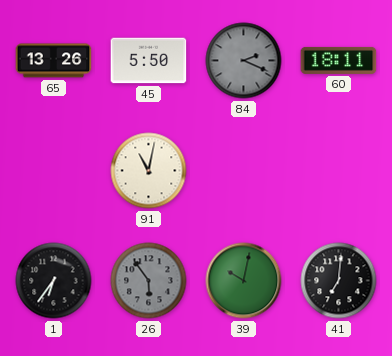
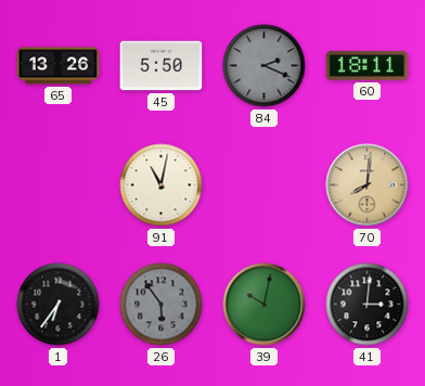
70: none -> 8:01 (368, 185)
41: 7:01 -> 3:01 (368, 305)
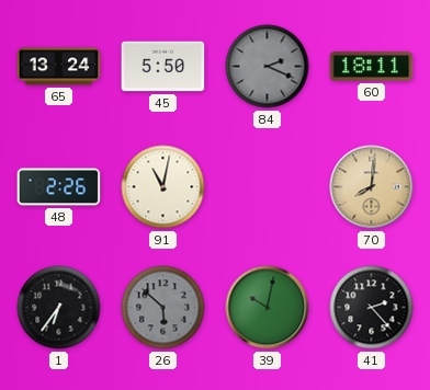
65: 13:26 -> 13:24 (59, 67)
48: none -> 2:26 (59, 187)
26: 5:54 -> 5:52 (163, 308)
41: 3:01 -> 2:23 (372, 308)
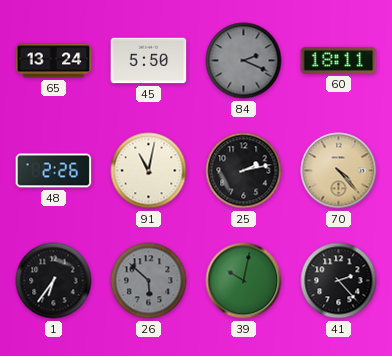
25: none -> 2:13 (244, 171)
70: 8:01 -> 4:23 (339, 171)
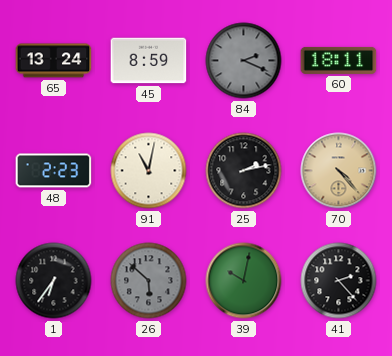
45: 5:50 -> 8:59 (149, 61)
48: 2:26 -> 2:23 (54, 171)
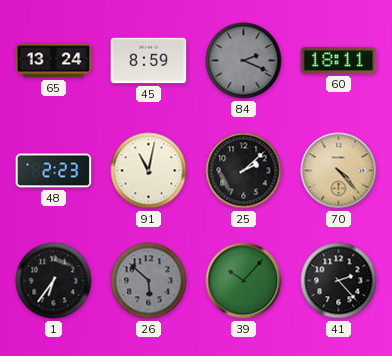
25: 2:13 -> 2:08 (244, 171)
39: 10:02 -> 10:07 (244, 281)
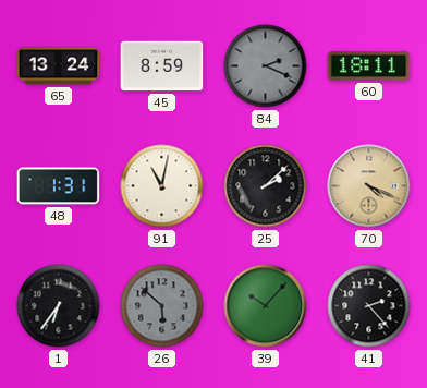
48: 2:23 -> 1:31 (59, 186)
70: 4:23 -> 4:19 (369, 186)
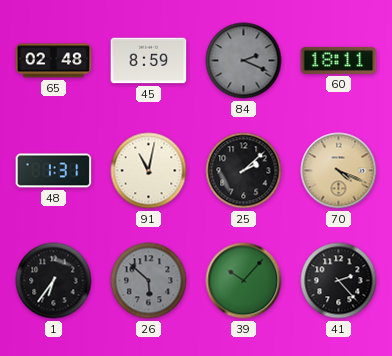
65: 13:24 -> 02:48 (54, 61)
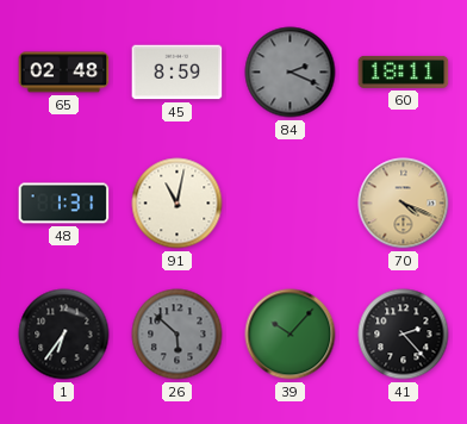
25: 2:08 -> none (244, 171)
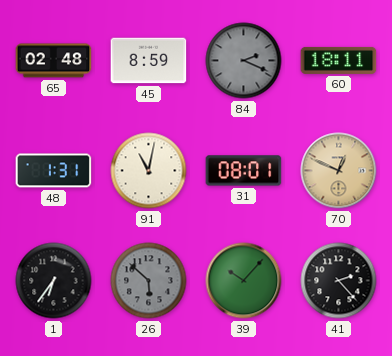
31: none -> 08:01 (244, 171)
70: 4:19 -> 12:49 (339, 171)
